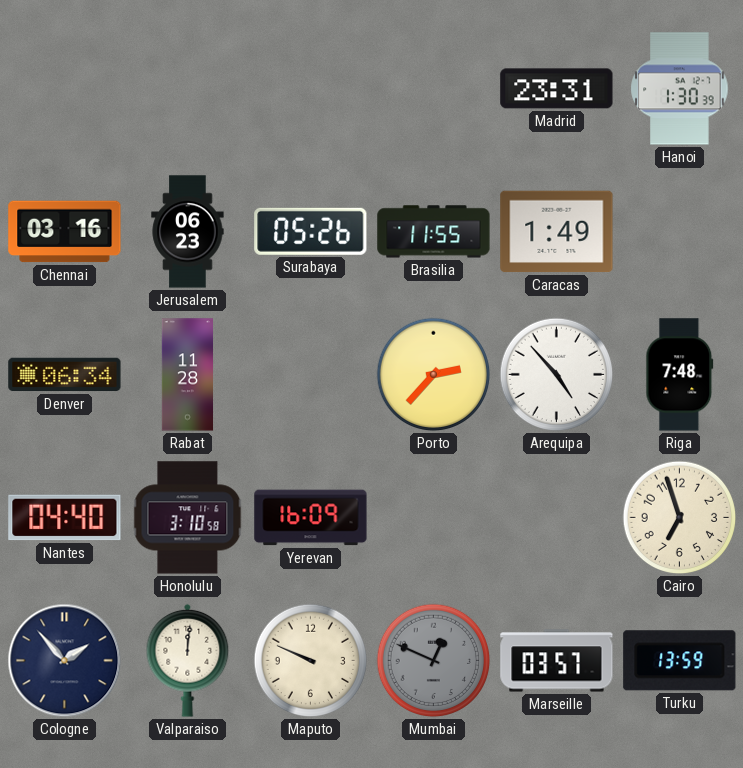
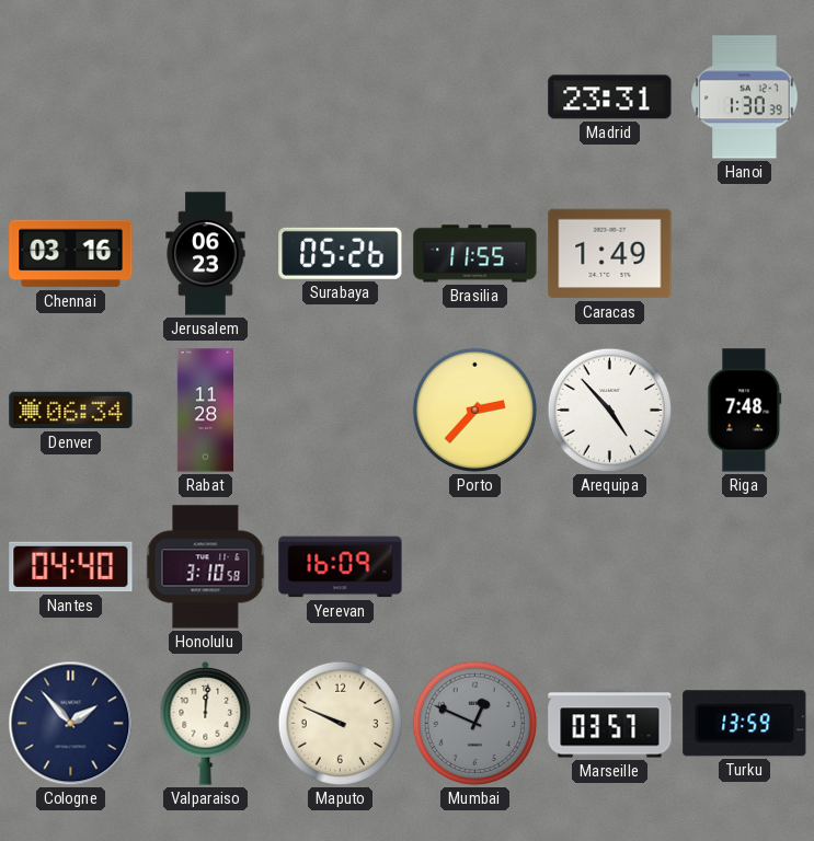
Cairo: 6:57 -> none (680, 518)
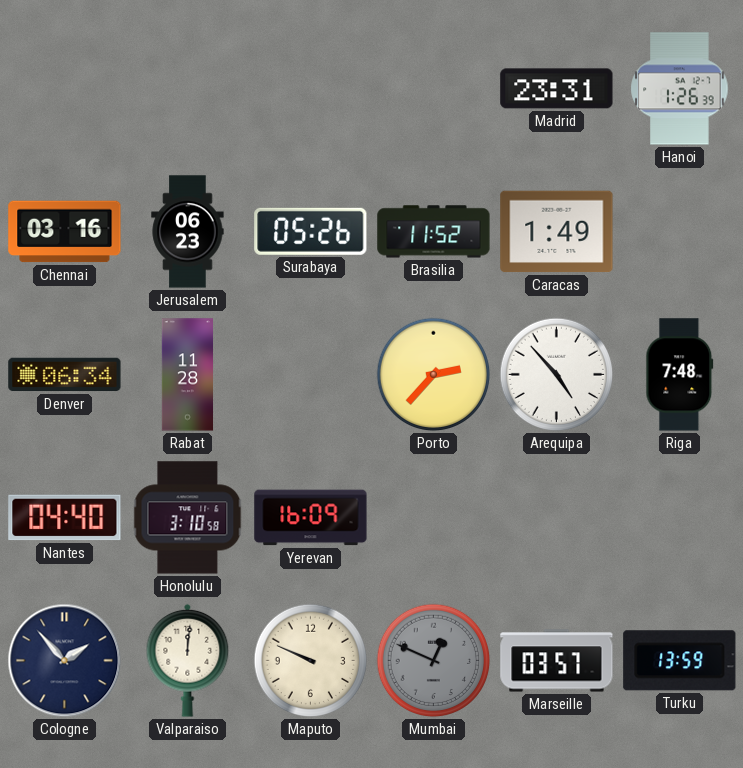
Hanoi: 1:30 -> 1:26 (680, 89)
Brasilia: 11:55 -> 11:52 (434, 232)
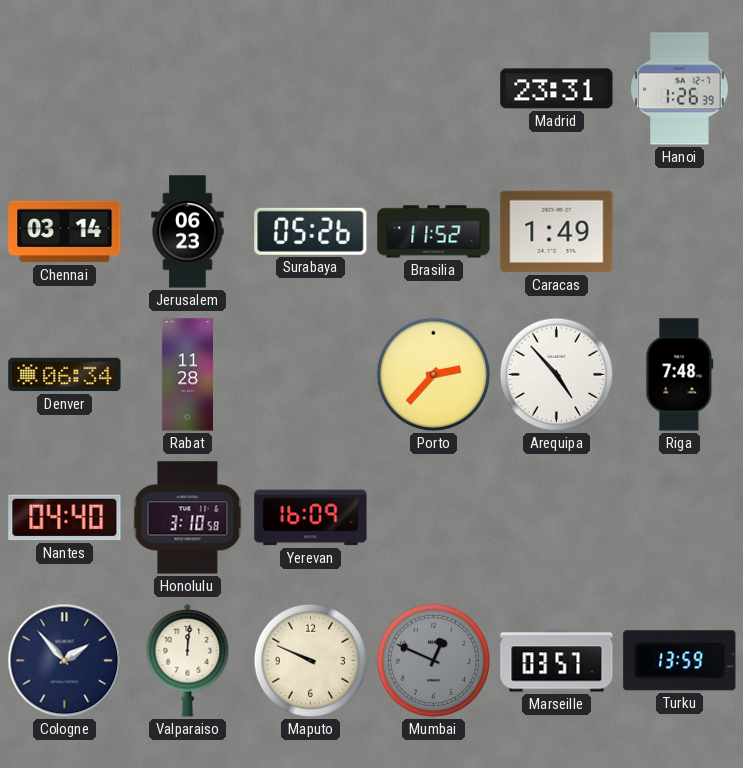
Chennai: 03:16 -> 03:14 (65, 232)
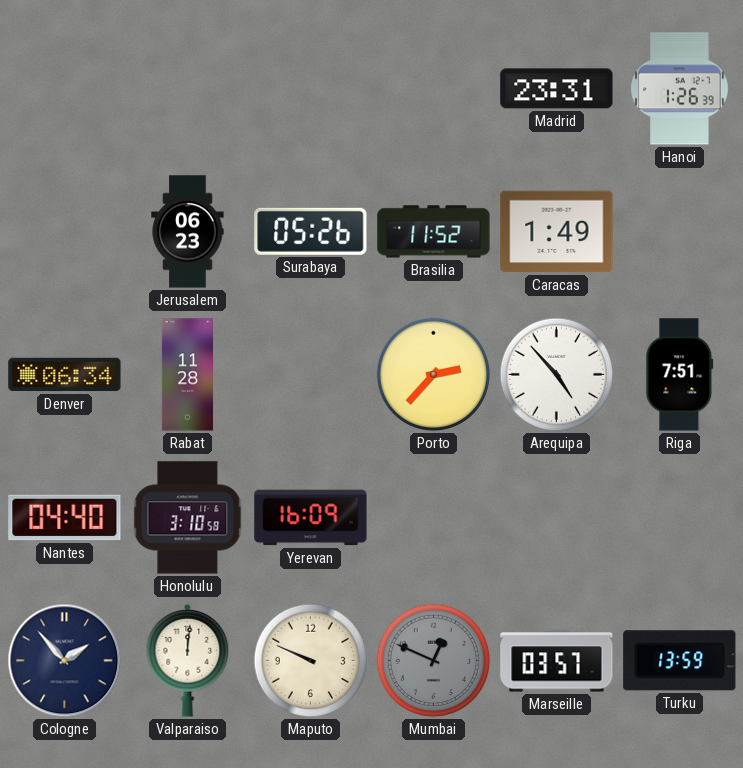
Chennai: 03:14 -> none (65, 232)
Riga: 7:48 -> 7:51 (680, 375)
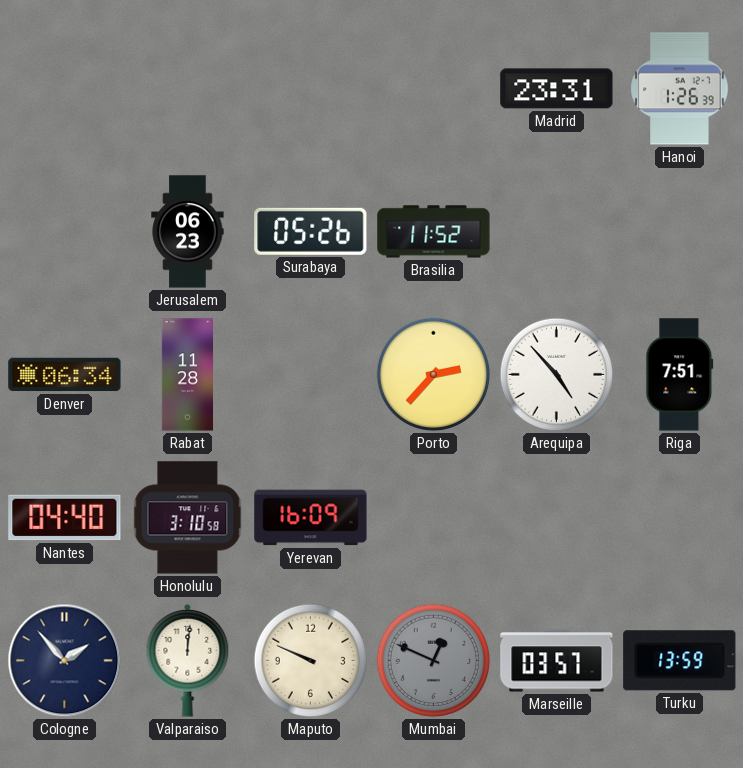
Caracas: 1:49 -> none (557, 232)
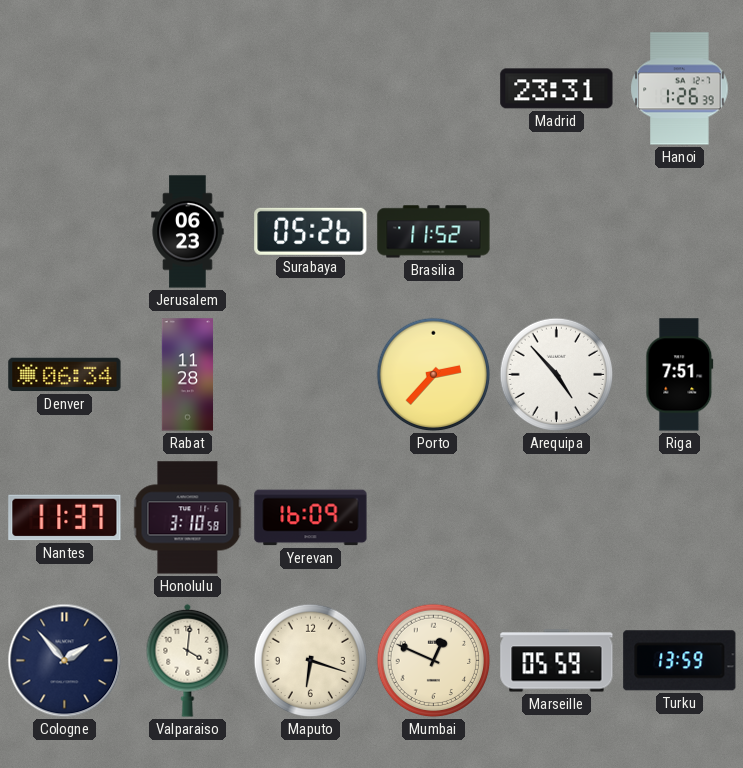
Nantes: 04:40 -> 11:37 (65, 518)
Valparaiso: 12:01 -> 4:01 (188, 660)
Maputo: 9:49 -> 6:18 (311, 661)
Mumbai dial: grey -> cream (434, 661)
Marseille: 03:57 -> 05:59 (557, 661)
